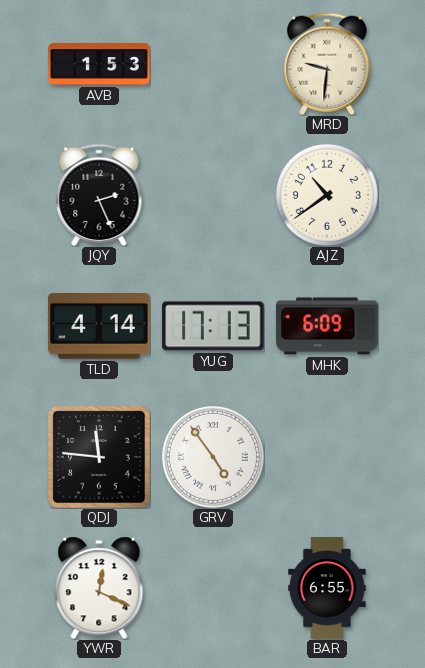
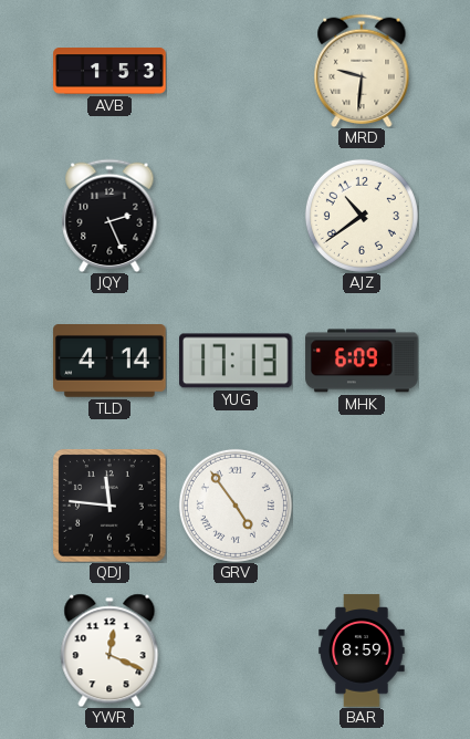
BAR: 6:55 -> 8:59 (362, 650)
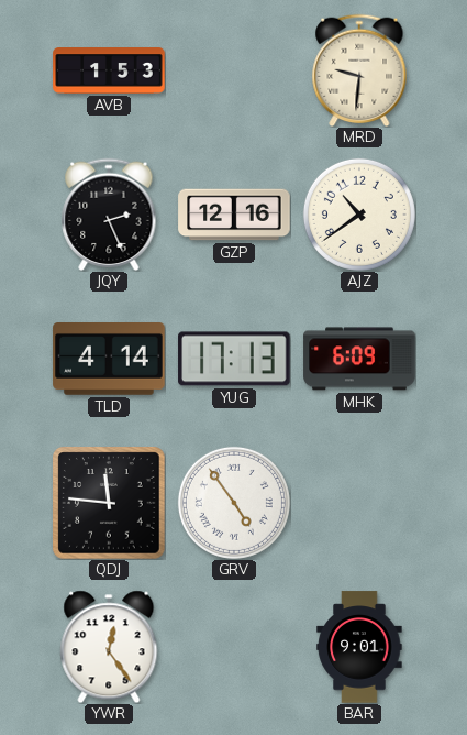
GZP: none -> 12:16 (234, 215)
YWR: 12:19 -> 12:24 (109, 647)
BAR: 8:59 -> 9:01 (359, 647)
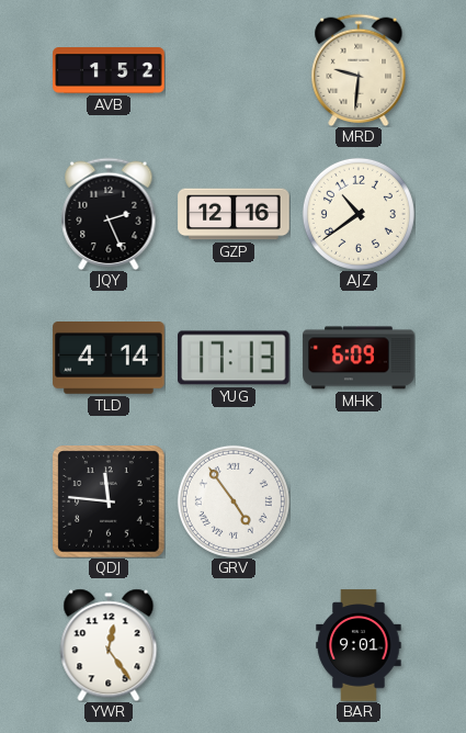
AVB: 1:53 -> 1:52 (109, 70)
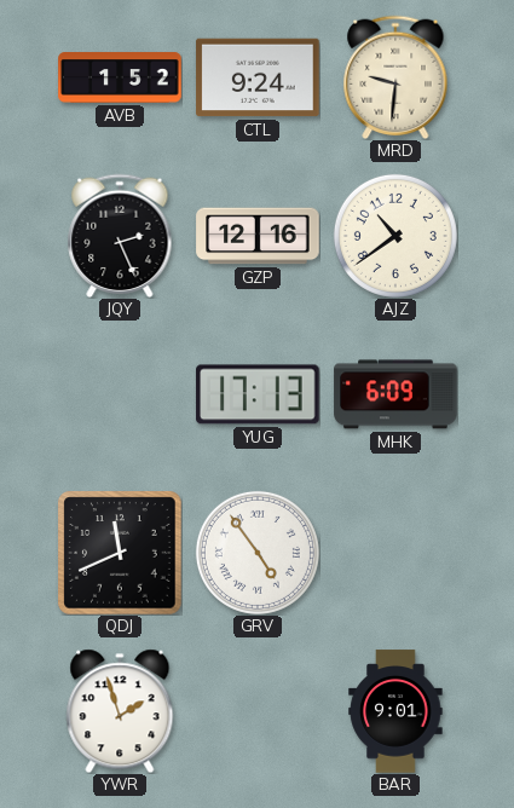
CTL: none -> 9:24 (258, 77)
TLD: 4:14 -> none (109, 359)
QDJ: 11:46 -> 11:41 (120, 553)
YWR: 12:24 -> 1:57 (120, 711)
